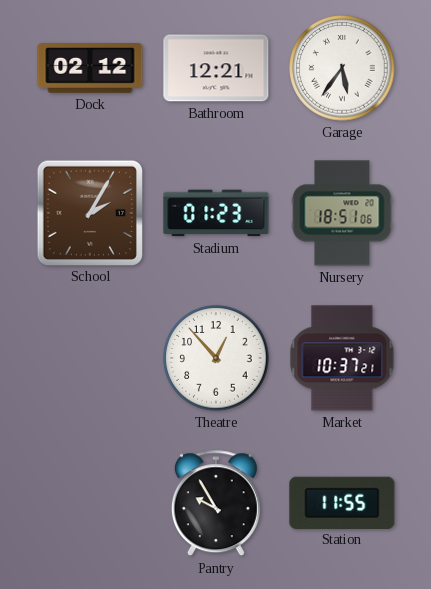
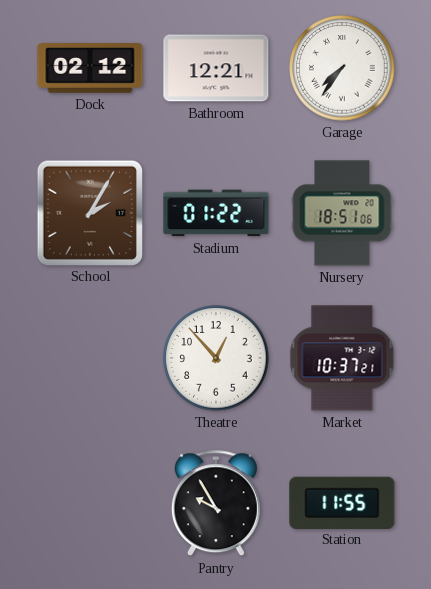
Garage: 5:36 -> 7:36 (342, 68)
Stadium: 01:23 -> 01:22 (216, 213)
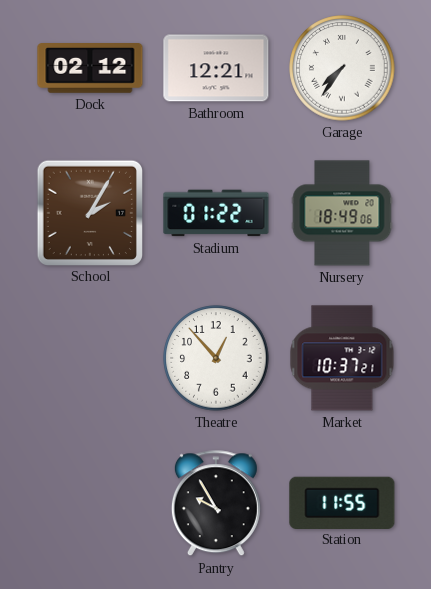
Nursery: 18:51 -> 18:49 (342, 213)
